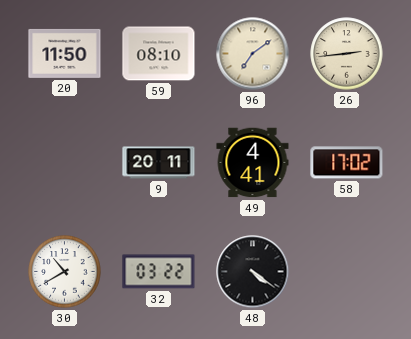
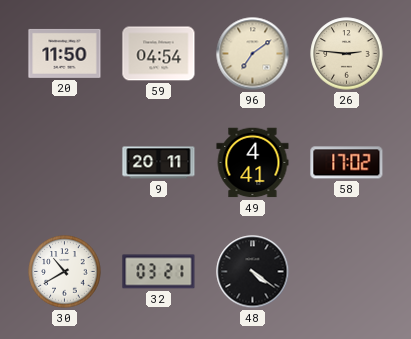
59: 08:10 -> 04:54 (159, 54)
26: 2:44 -> 2:46 (347, 54)
32: 03:22 -> 03:21 (159, 272)
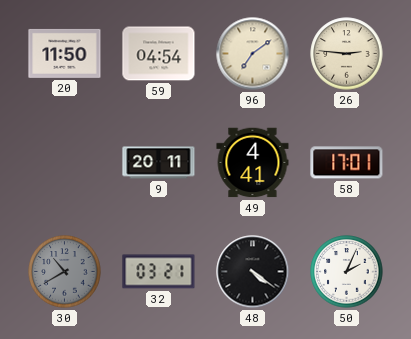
58: 17:02 -> 17:01 (347, 163)
30 dial: white -> grey (65, 272)
50: none -> 2:04 (347, 272)
